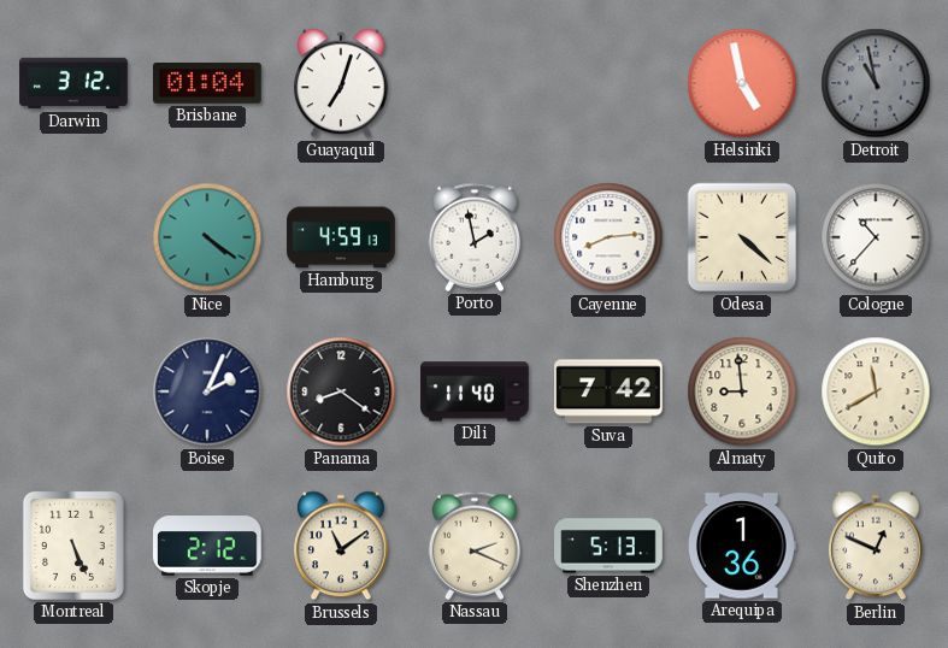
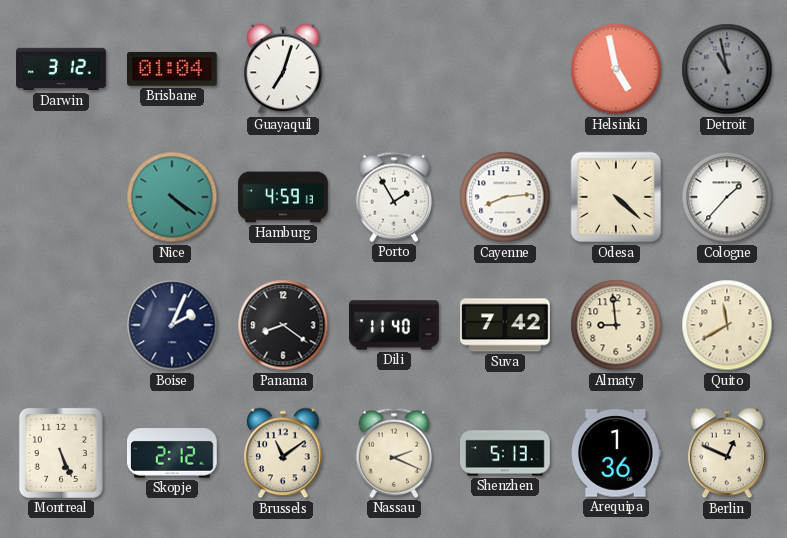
Porto: 1:58 -> 1:55 (393, 197)
Cologne: 10:37 -> 1:37 (727, 197)
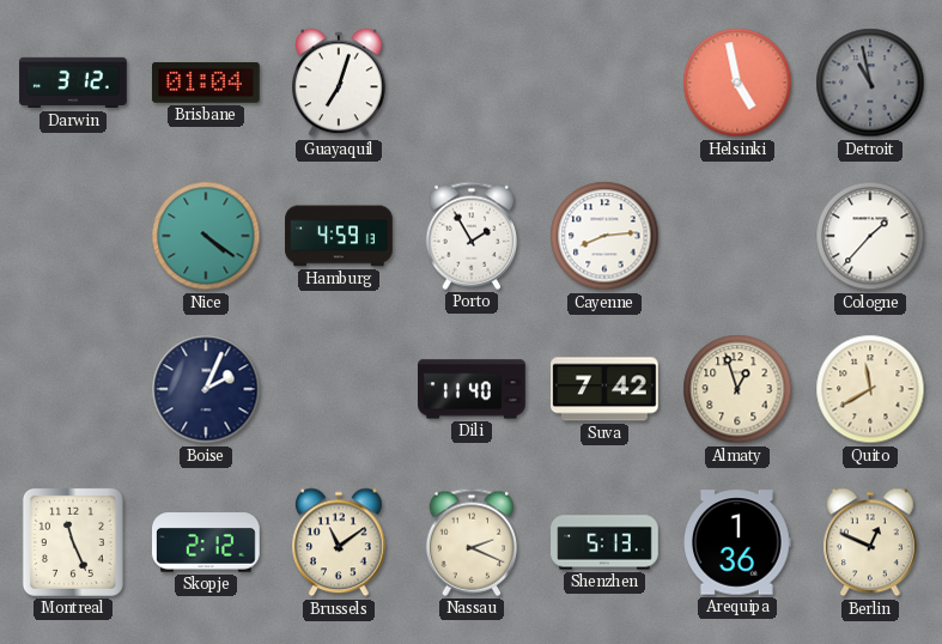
Odesa: 4:22 -> none (616, 197)
Panama: 8:21 -> none (283, 325)
Almaty: 8:59 -> 12:57 (737, 389)
Montreal: 5:26 -> 11:26 (73, 542)
